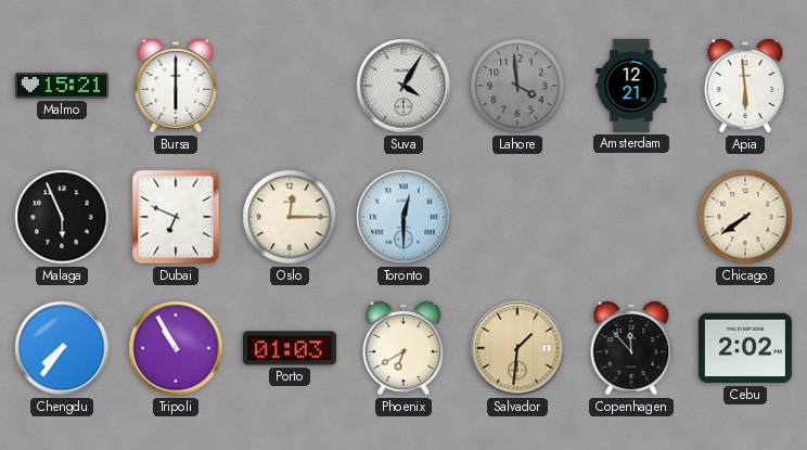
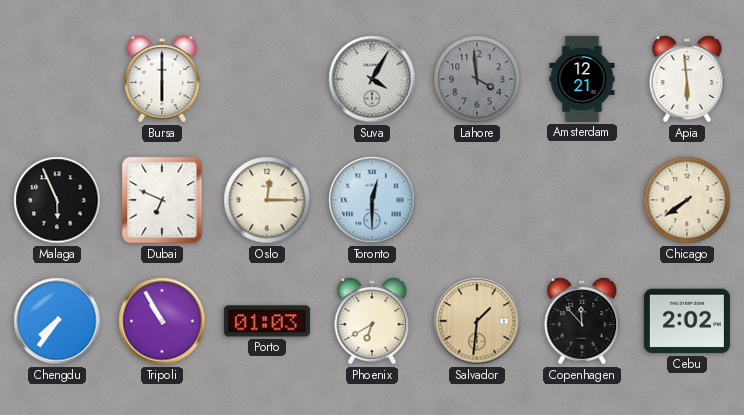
Malmo: 15:21 -> none (62, 87)
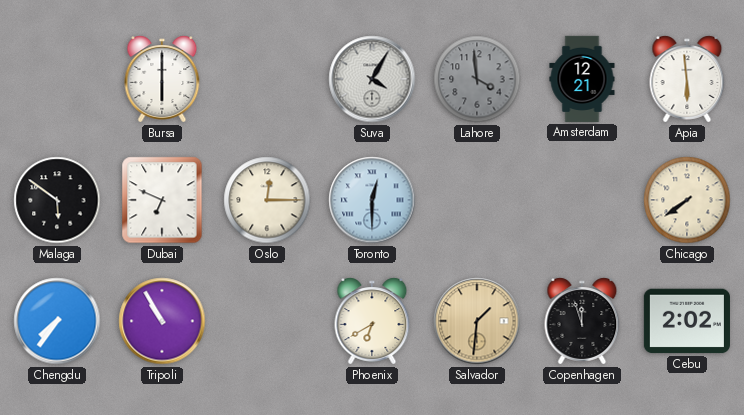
Malaga: 5:56 -> 5:51 (57, 200)
Porto: 01:03 -> none (267, 321)
Copenhagen: 11:53 -> 11:57 (582, 321)
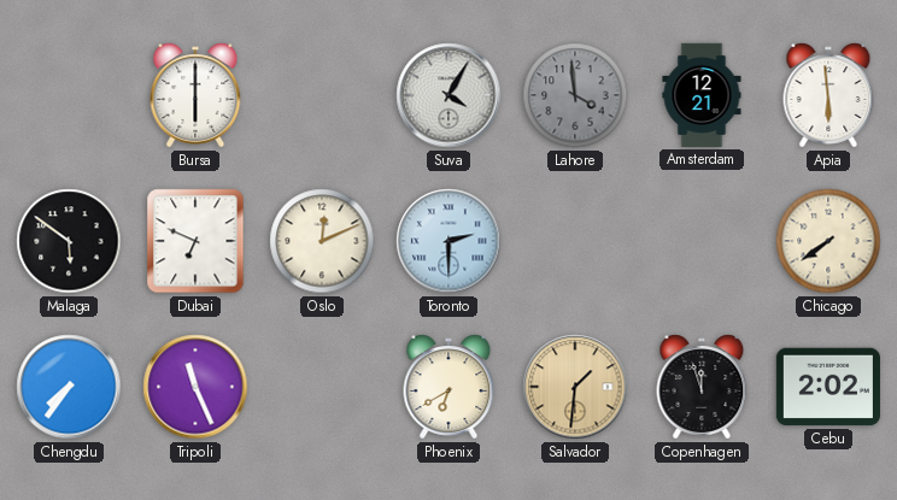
Oslo: 12:15 -> 12:11 (322, 241)
Toronto: 12:30 -> 2:30 (448, 241)
Tripoli: 10:55 -> 11:26 (195, 387)
